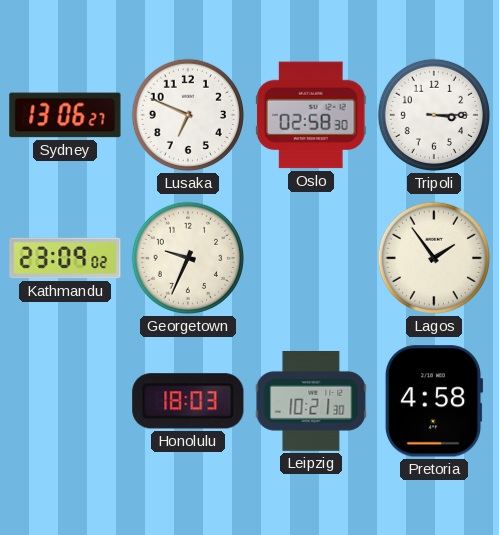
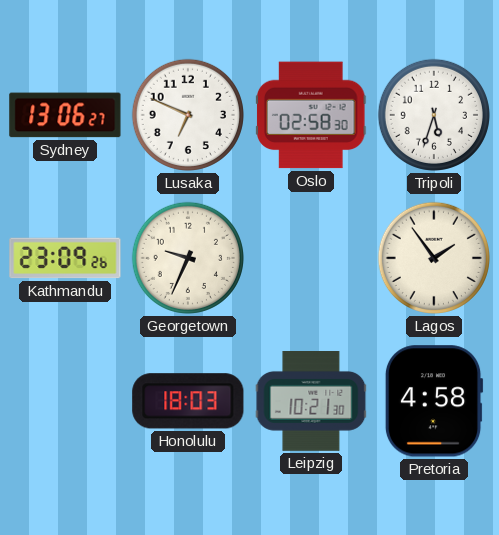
Tripoli: 3:15 -> 5:33 (434, 115)
Kathmandu: 23:09:02 -> 23:09:26 (65, 258)
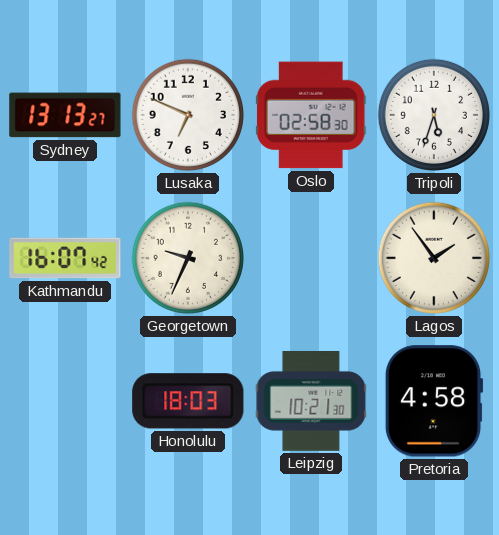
Sydney: 13:06 -> 13:13 (65, 115)
Kathmandu: 23:09 -> 16:07 (65, 258)
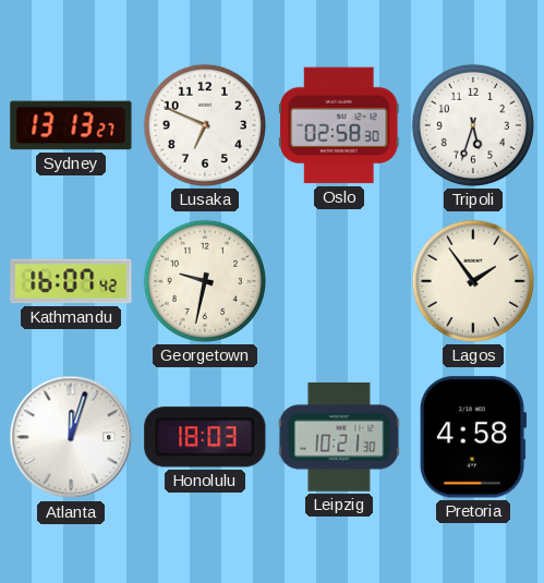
Georgetown: 9:34 -> 9:32 (205, 281)
Atlanta: none -> 12:03 (71, 437)
